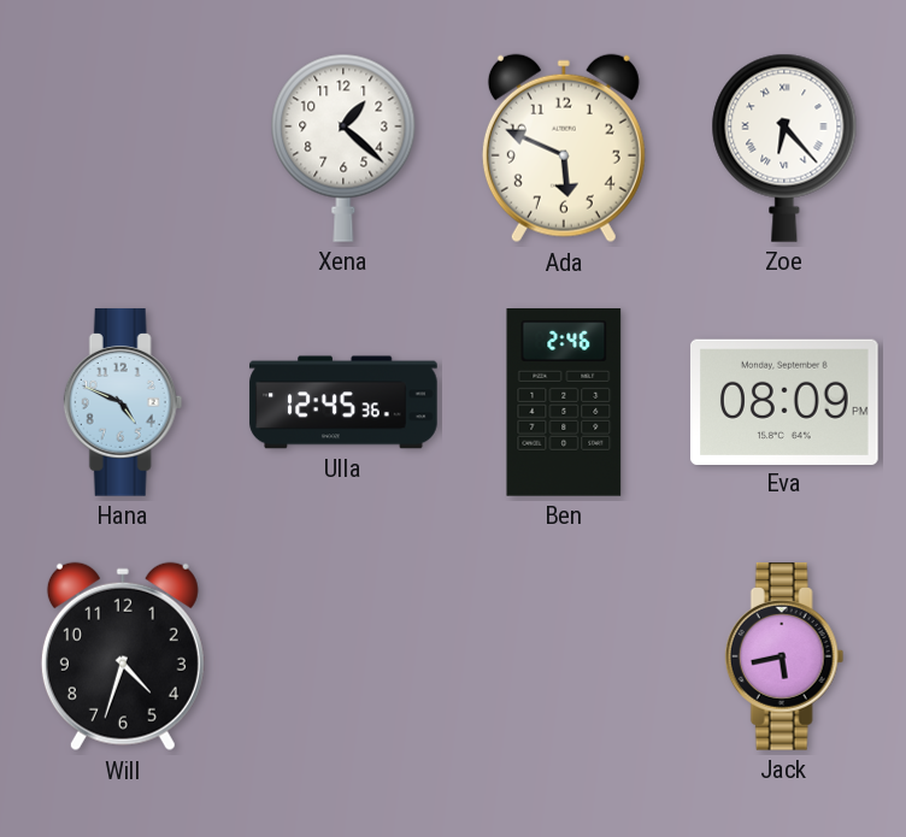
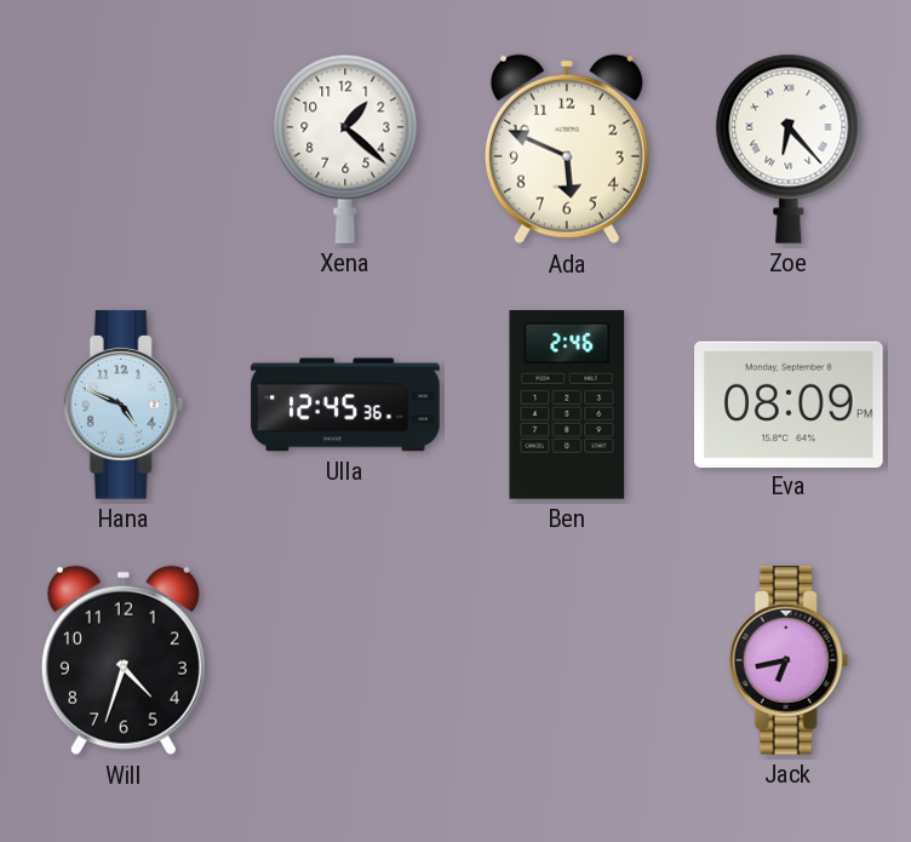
Jack: 5:43 -> 6:43 (789, 660)
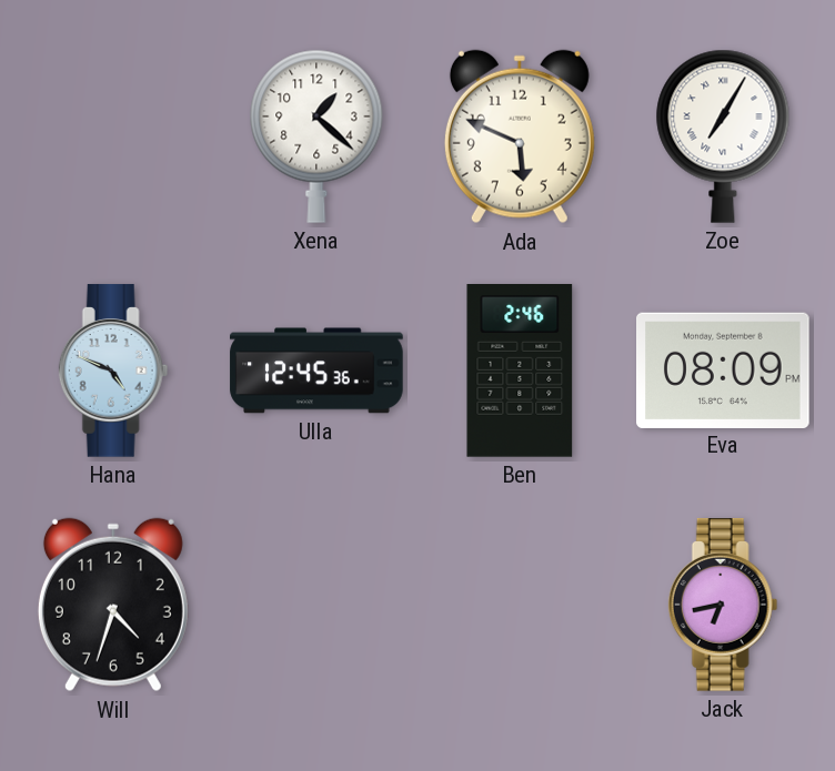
Zoe: 6:23 -> 7:05 (723, 136)
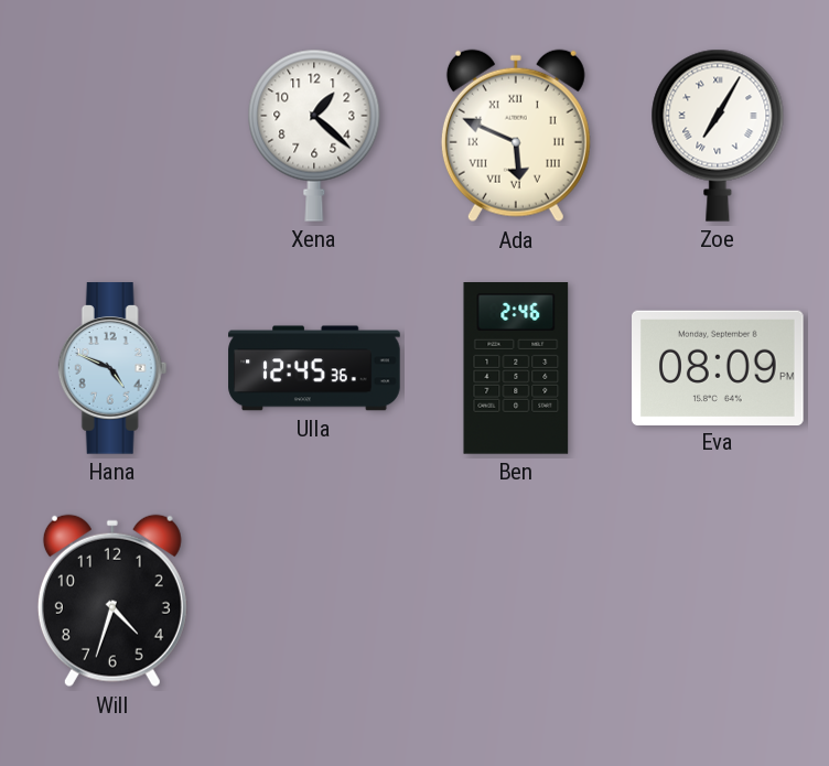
Ada numerals: Arabic -> Roman (516, 136)
Jack: 6:43 -> none (723, 605)
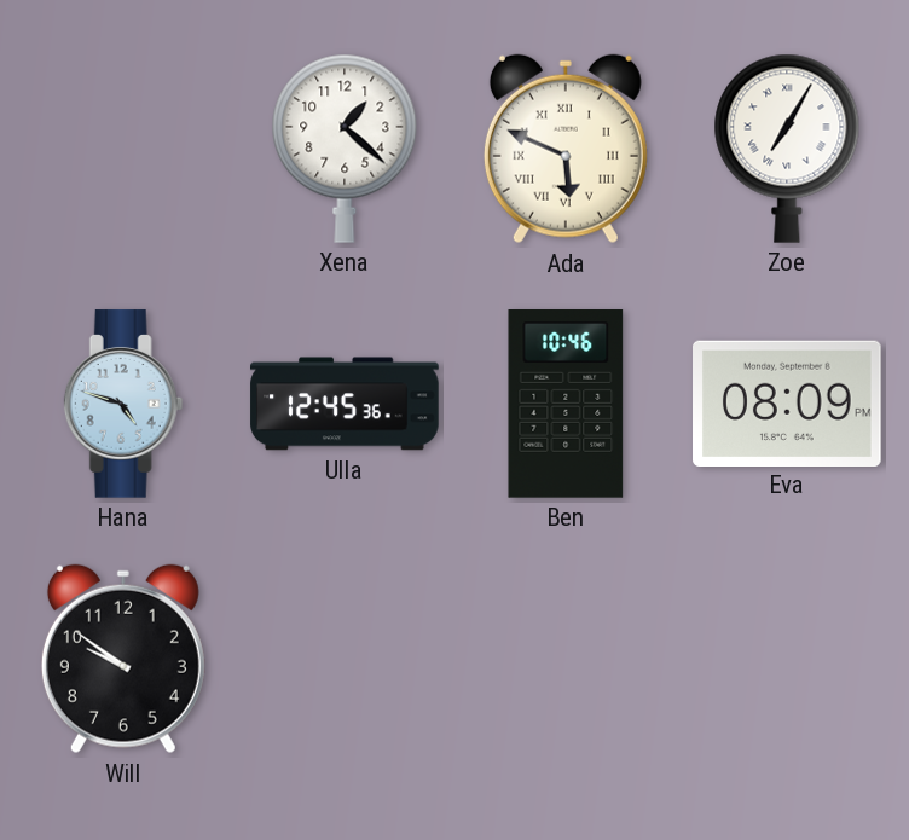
Hana: 4:49 -> 4:48 (123, 404)
Ben: 2:46 -> 10:46 (566, 404)
Will: 4:33 -> 9:51 (123, 659)
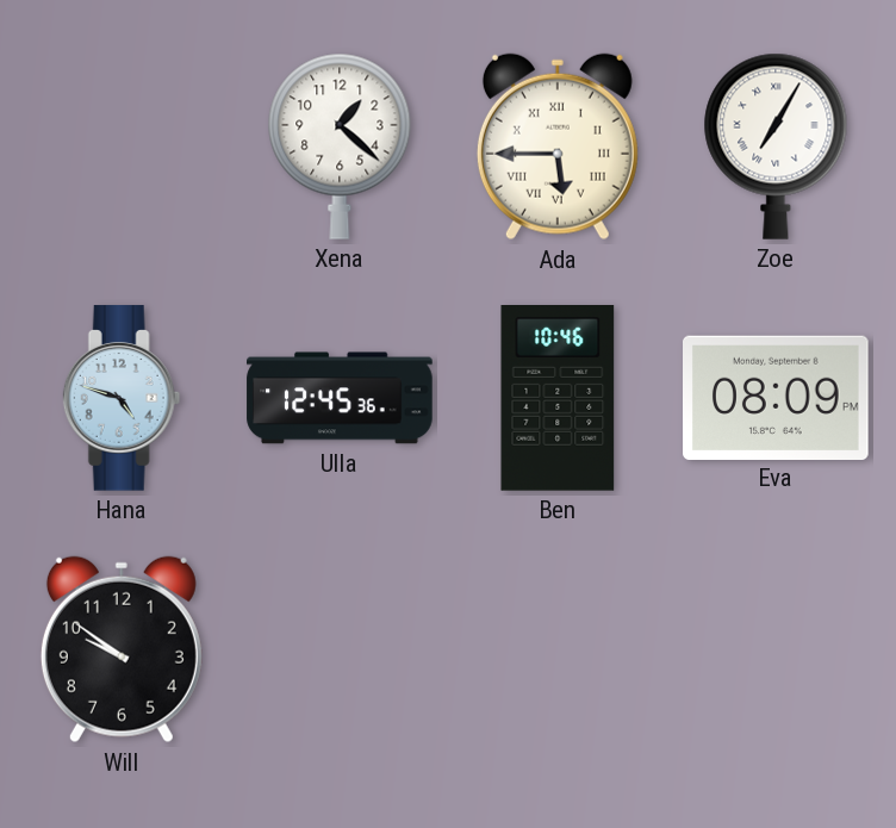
Ada: 5:49 -> 5:45 (558, 147)
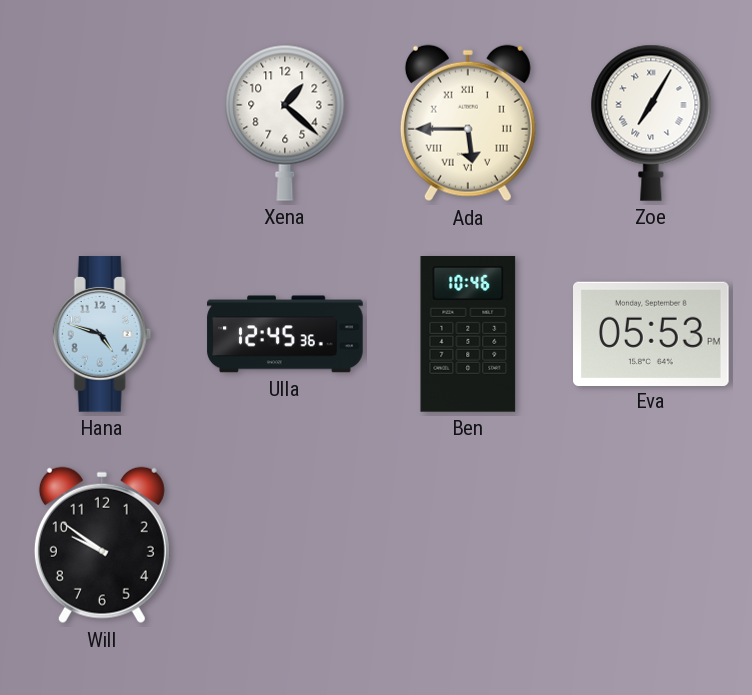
Eva: 08:09 -> 05:53 (652, 333)
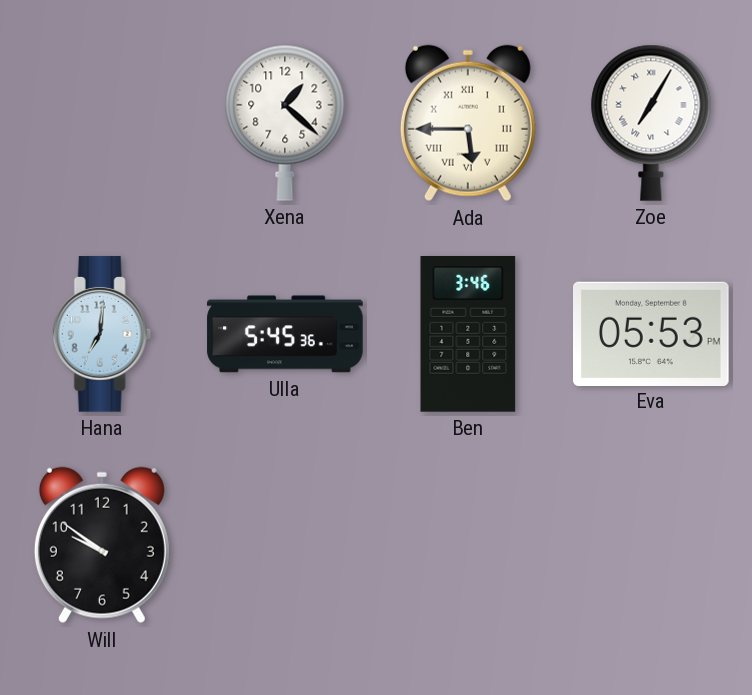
Hana: 4:48 -> 7:01 (102, 334)
Ulla: 12:45 -> 5:45 (285, 334)
Ben: 10:46 -> 3:46 (468, 334)
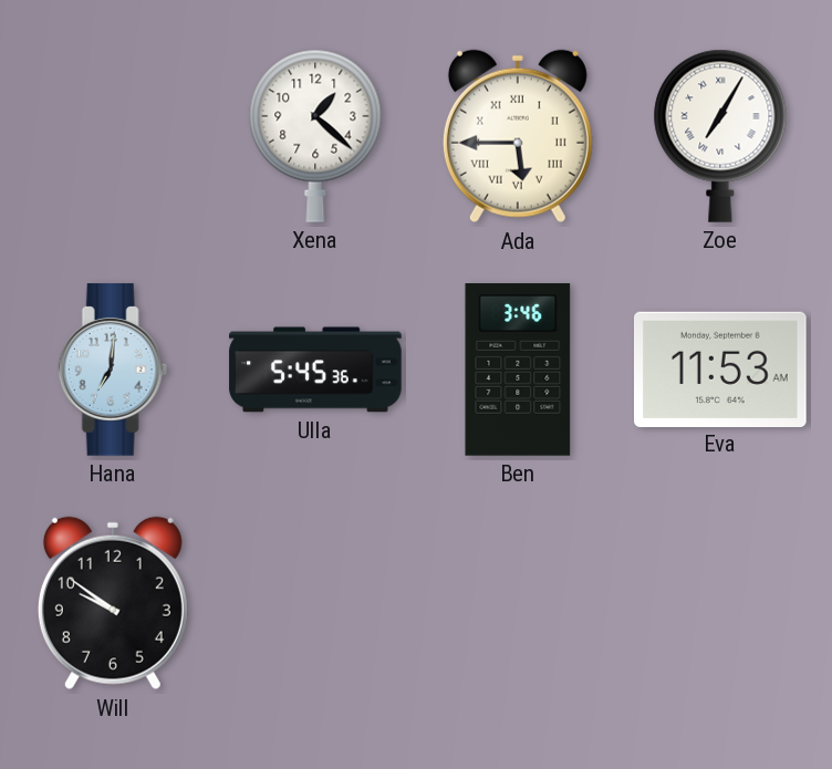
Eva: 05:53 -> 11:53 (721, 368)
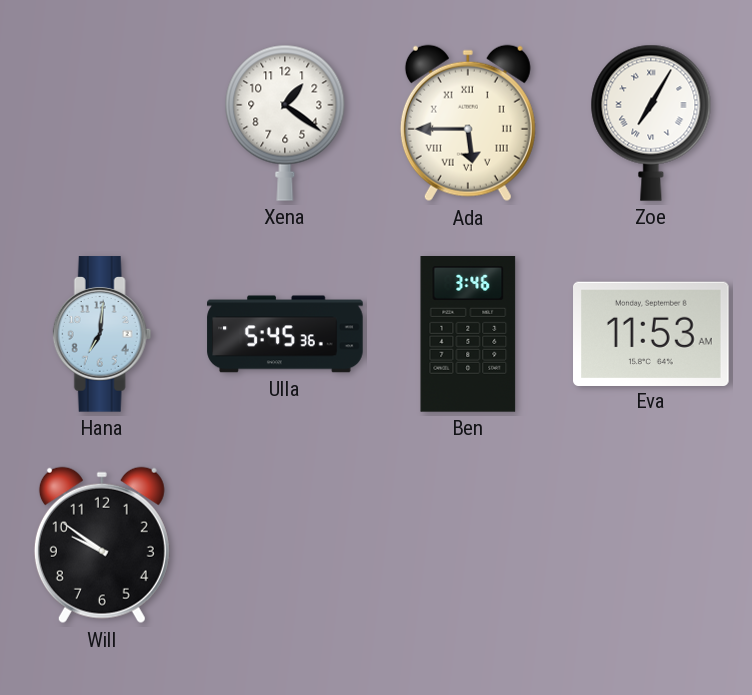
Xena: 1:22 -> 1:21 (285, 123)
